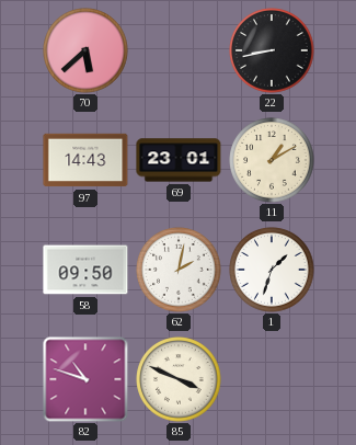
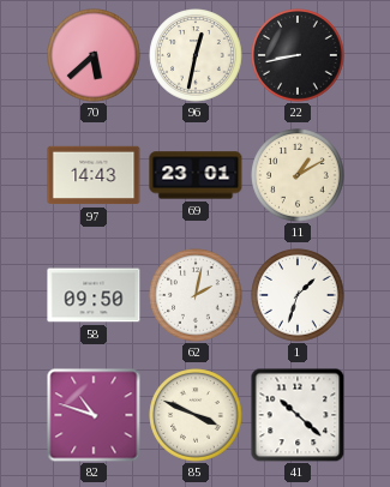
96: none -> 12:32 (196, 55)
41: none -> 10:22 (298, 415)
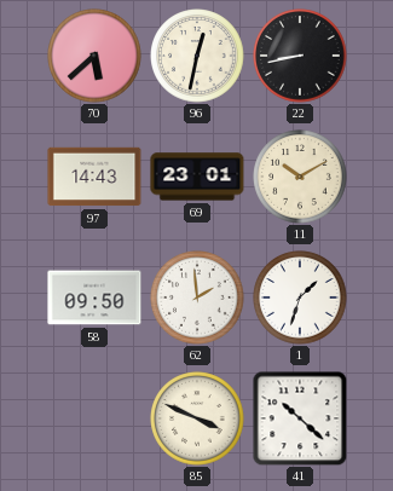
11: 1:10 -> 10:10 (300, 177)
62: 2:02 -> 1:59 (197, 298)
82: 10:48 -> none (94, 415)
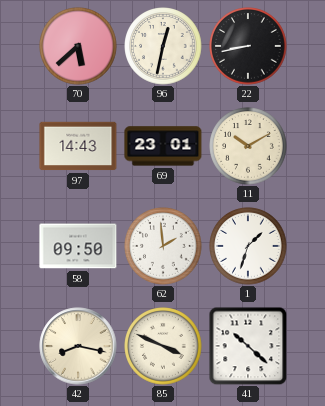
42: none -> 8:17 (78, 346)
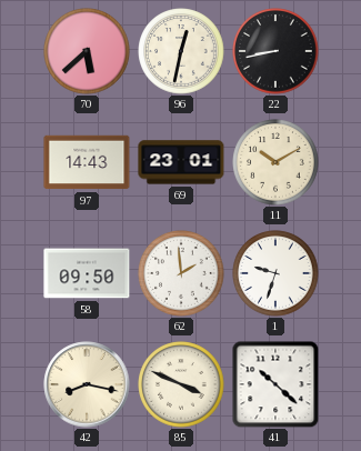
1: 1:33 -> 9:33 (275, 273)
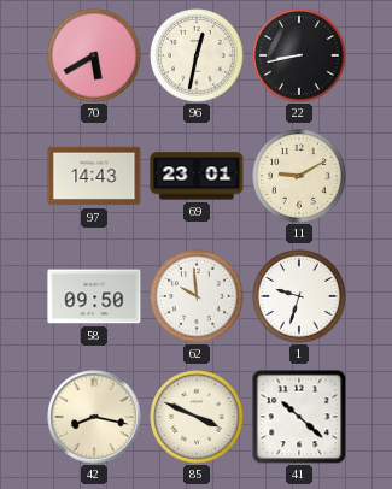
70: 5:38 -> 5:40 (94, 55)
11: 10:10 -> 9:10 (299, 176)
62: 1:59 -> 9:59 (197, 296)
